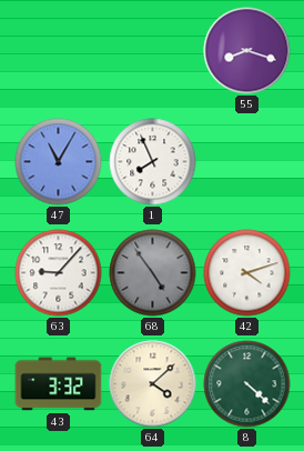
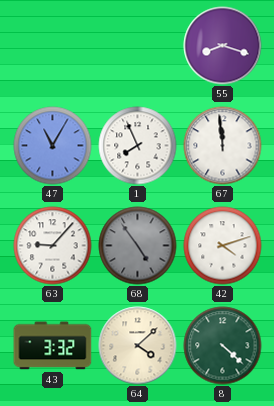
67: none -> 11:59 (223, 146)
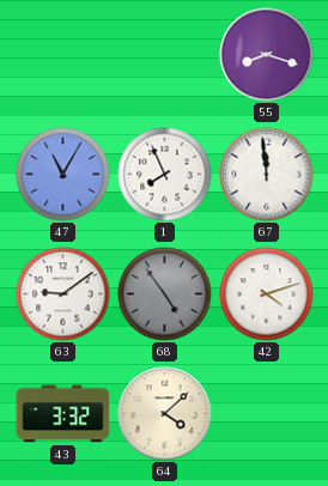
63: 9:07 -> 9:09 (63, 294)
8: 4:22 -> none (223, 346)
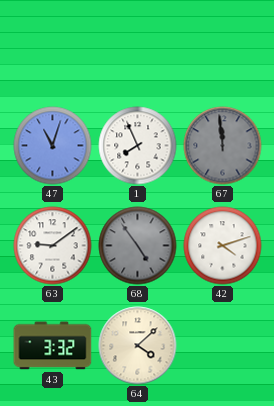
55: 8:18 -> none (267, 55)
47: 11:05 -> 11:03 (53, 146)
67 dial: white -> grey (223, 146)
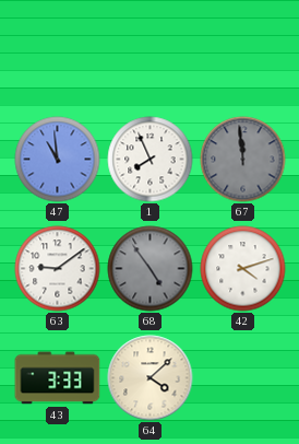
47: 11:03 -> 10:59 (58, 160)
43: 3:32 -> 3:33 (58, 378)
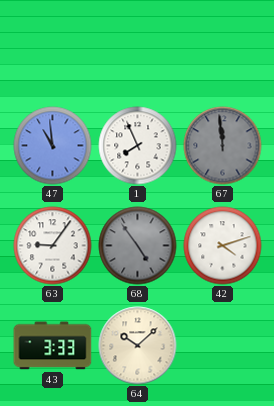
63: 9:09 -> 9:06 (53, 246)
64: 4:08 -> 10:08 (138, 346)
